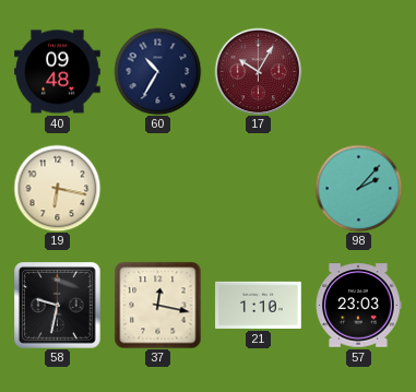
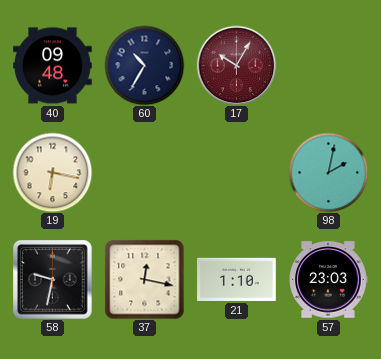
98: 2:07 -> 2:02 (328, 172)
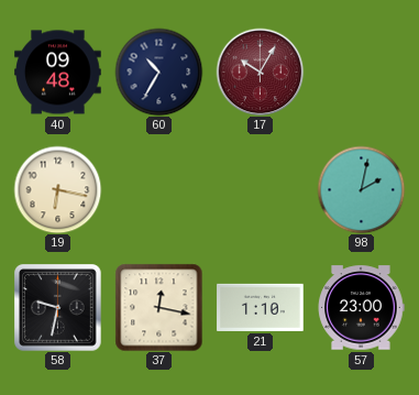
57: 23:03 -> 23:00 (361, 308)
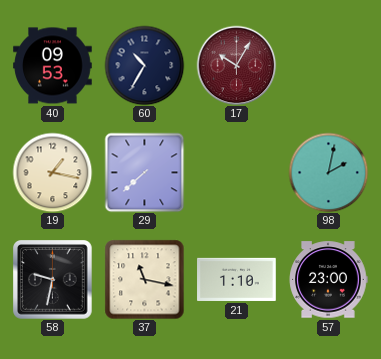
40: 09:48 -> 09:53 (53, 66)
19: 6:17 -> 1:17 (52, 172)
29: none -> 7:38 (144, 172)
37: 12:17 -> 11:17 (144, 279)
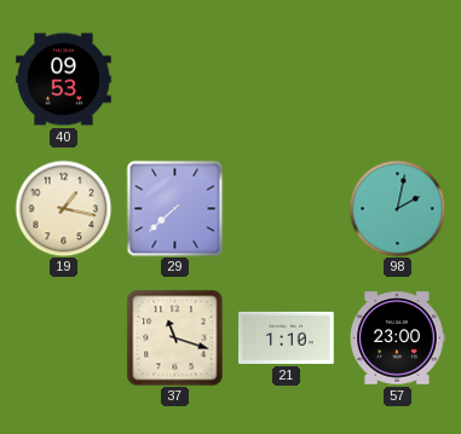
60: 10:35 -> none (144, 65)
17: 10:05 -> none (236, 65)
58: 9:32 -> none (53, 280)
37: 11:17 -> 11:18 (174, 337)
